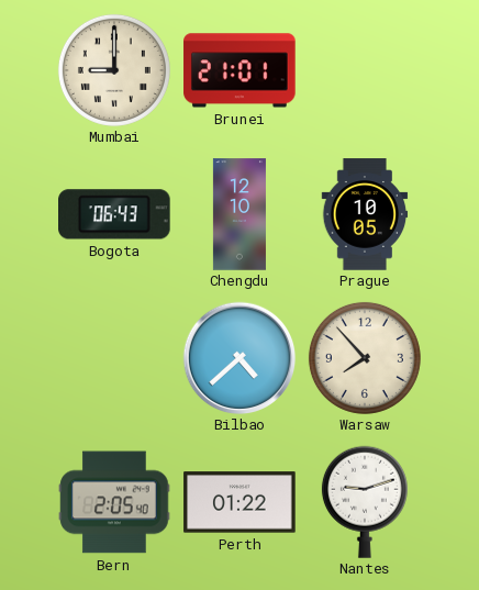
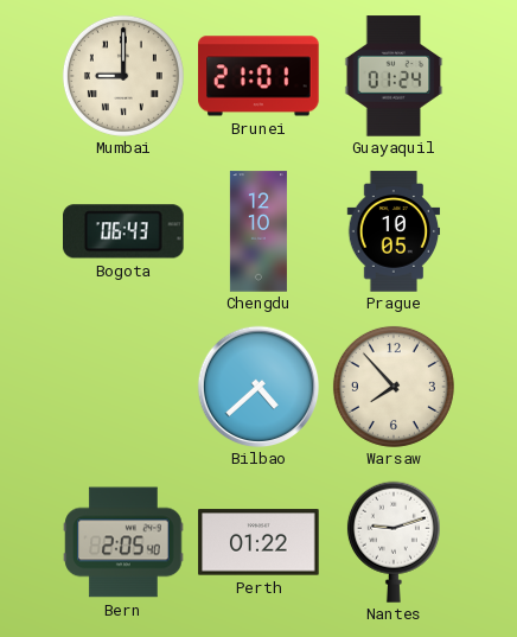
Guayaquil: none -> 01:24 (394, 76)
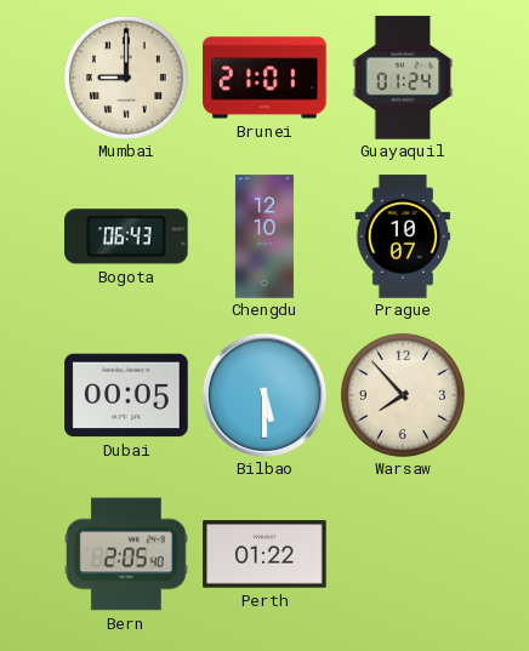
Prague: 10:05 -> 10:07 (403, 236)
Dubai: none -> 00:05 (126, 395)
Bilbao: 4:38 -> 5:30 (264, 395)
Nantes: 9:12 -> none (394, 542)
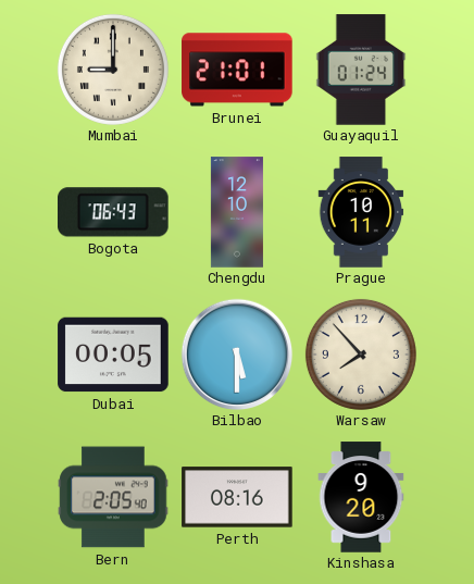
Prague: 10:07 -> 10:11 (361, 212)
Perth: 01:22 -> 08:16 (237, 497)
Kinshasa: none -> 9:20 (361, 497)
